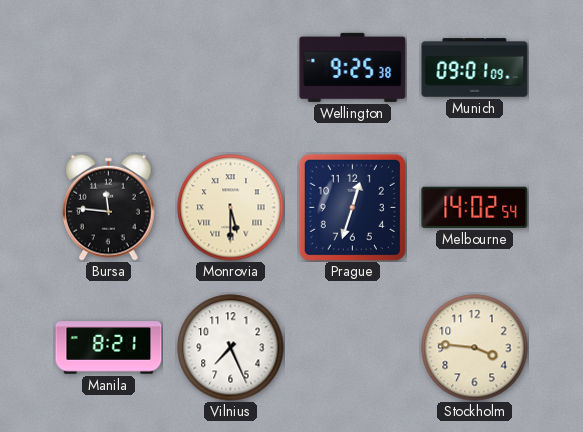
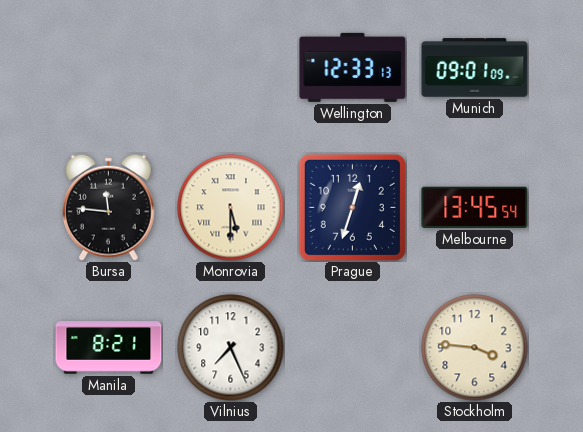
Wellington: 9:25 -> 12:33 (353, 67)
Melbourne: 14:02 -> 13:45 (475, 207)
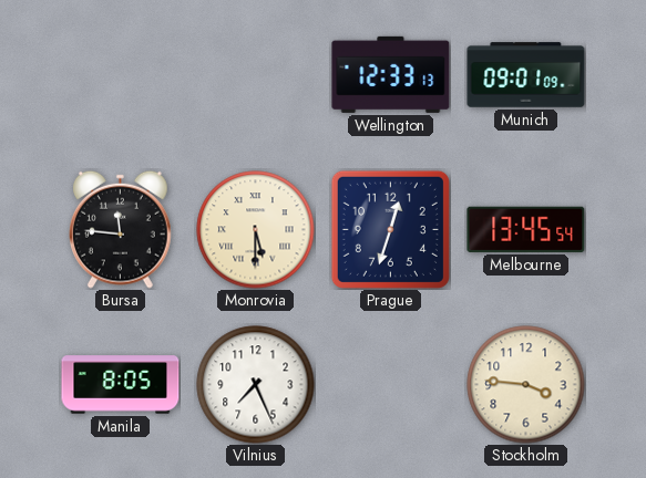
Manila: 8:21 -> 8:05 (121, 385)
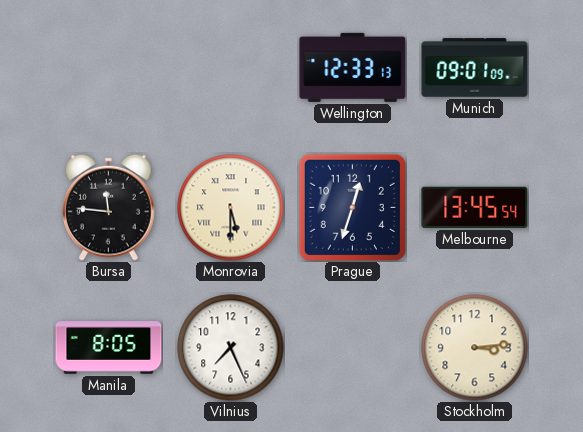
Stockholm: 3:46 -> 3:14 (475, 348)
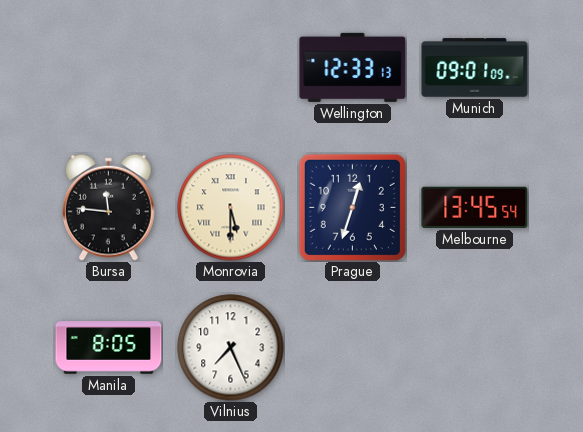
Stockholm: 3:14 -> none (475, 348)
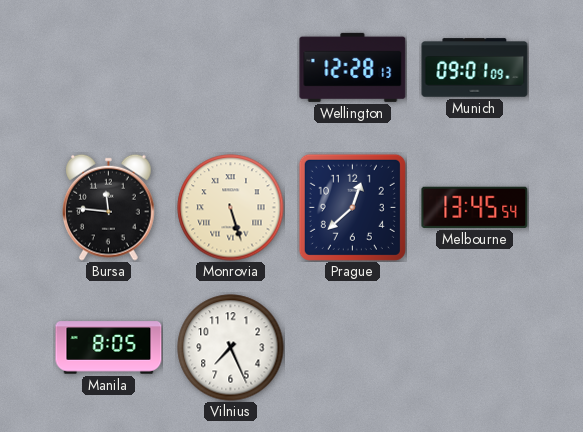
Wellington: 12:33 -> 12:28 (353, 67)
Monrovia: 5:30 -> 5:27 (231, 208)
Prague: 12:33 -> 12:38 (352, 207)
